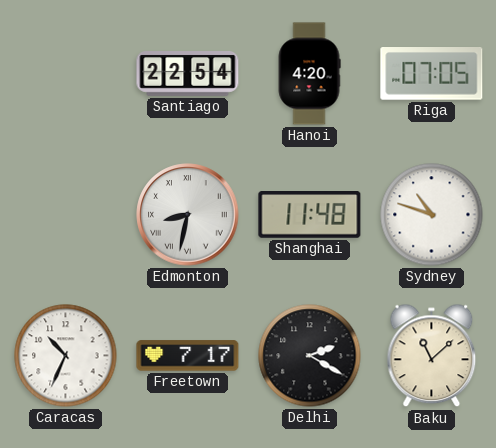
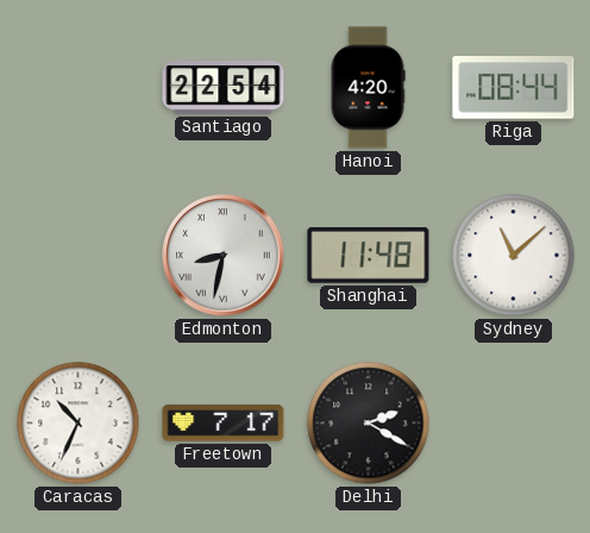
Riga: 07:05 -> 08:44 (514, 88)
Sydney: 10:48 -> 11:08 (514, 256)
Baku: 11:08 -> none (432, 356)
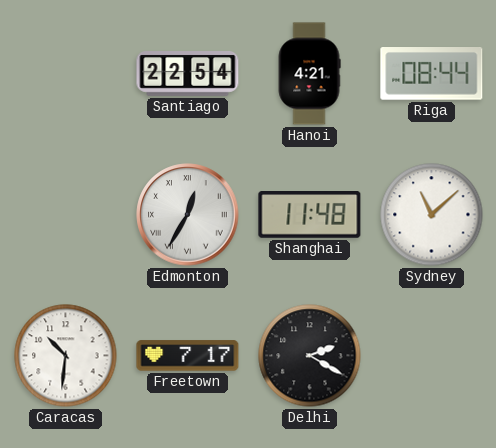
Hanoi: 4:20 -> 4:21 (309, 74)
Edmonton: 8:32 -> 12:35 (188, 215)
Caracas: 10:34 -> 10:31 (66, 356)
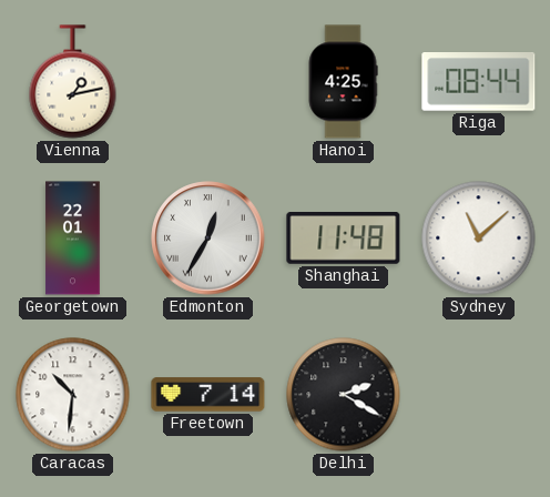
Vienna: none -> 1:13 (73, 82)
Santiago: 22:54 -> none (188, 74)
Hanoi: 4:21 -> 4:25 (343, 82)
Georgetown: none -> 22:01 (73, 239)
Freetown: 7:17 -> 7:14 (208, 395)
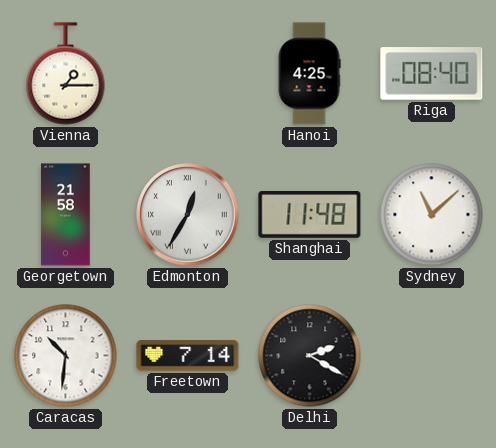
Vienna: 1:13 -> 1:15 (66, 74)
Riga: 08:44 -> 08:40 (432, 74)
Georgetown: 22:01 -> 21:58 (66, 215)
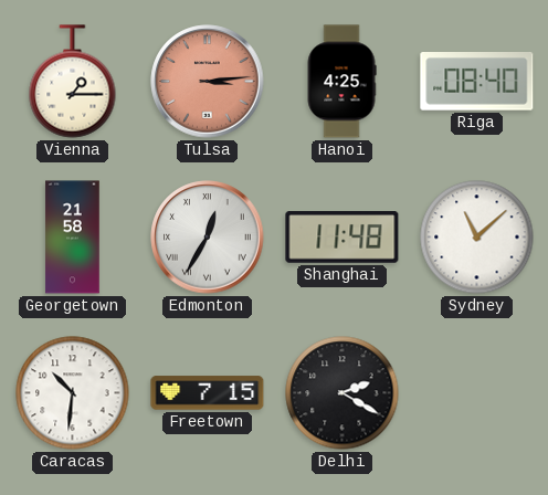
Tulsa: none -> 3:14 (208, 82)
Freetown: 7:14 -> 7:15 (208, 393)
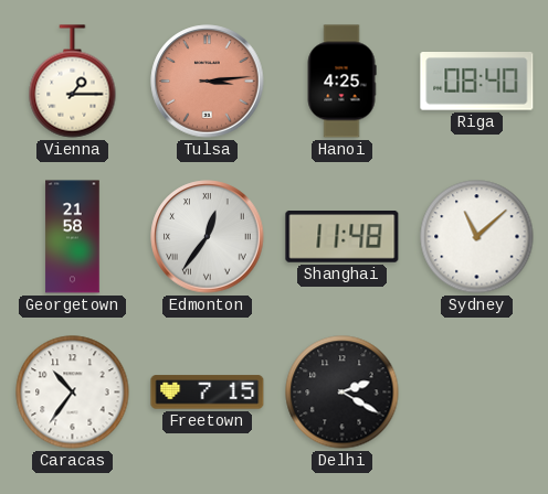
Edmonton: 12:35 -> 12:36 (208, 237)
Caracas: 10:31 -> 10:36 (73, 393)
